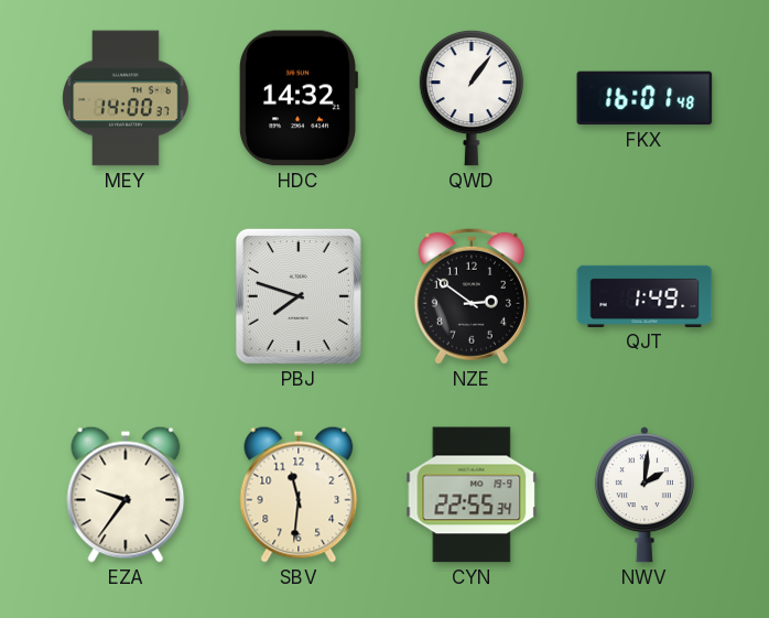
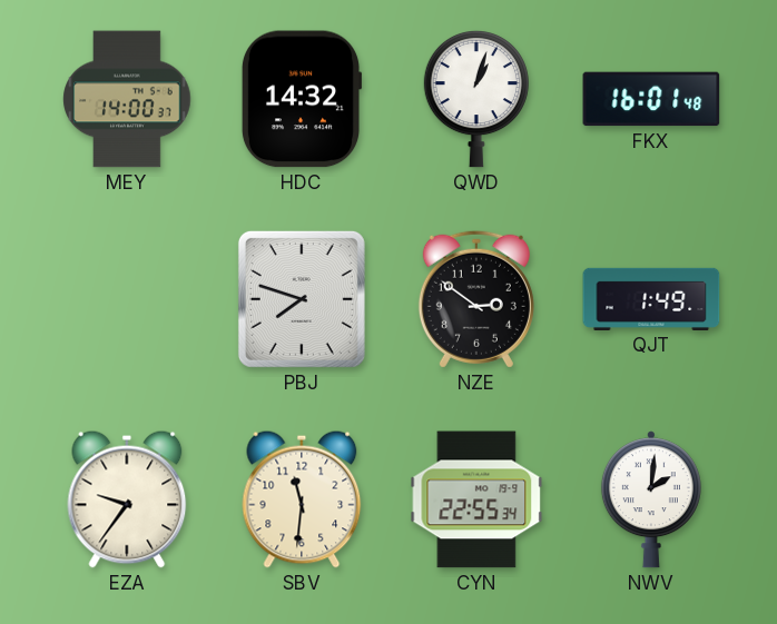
QWD: 1:06 -> 1:03 (476, 99)
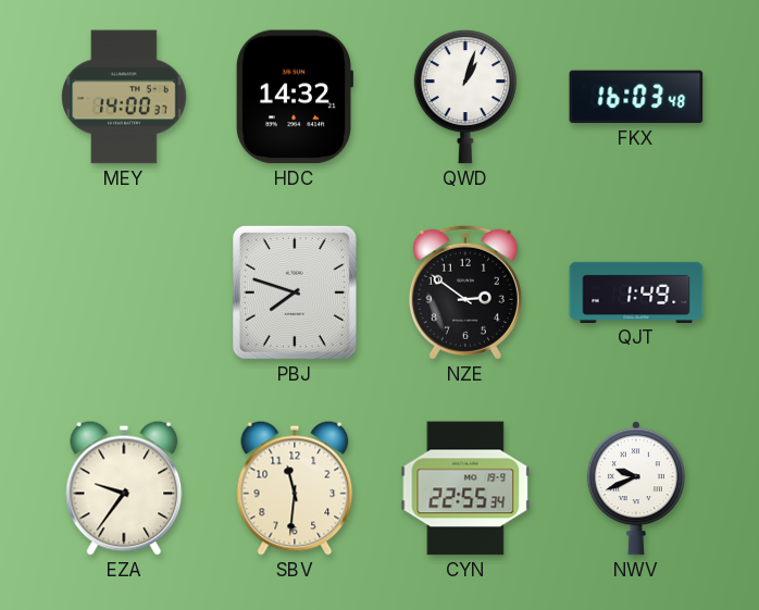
FKX: 16:01 -> 16:03 (636, 97)
NWV: 2:01 -> 9:41 (636, 488)
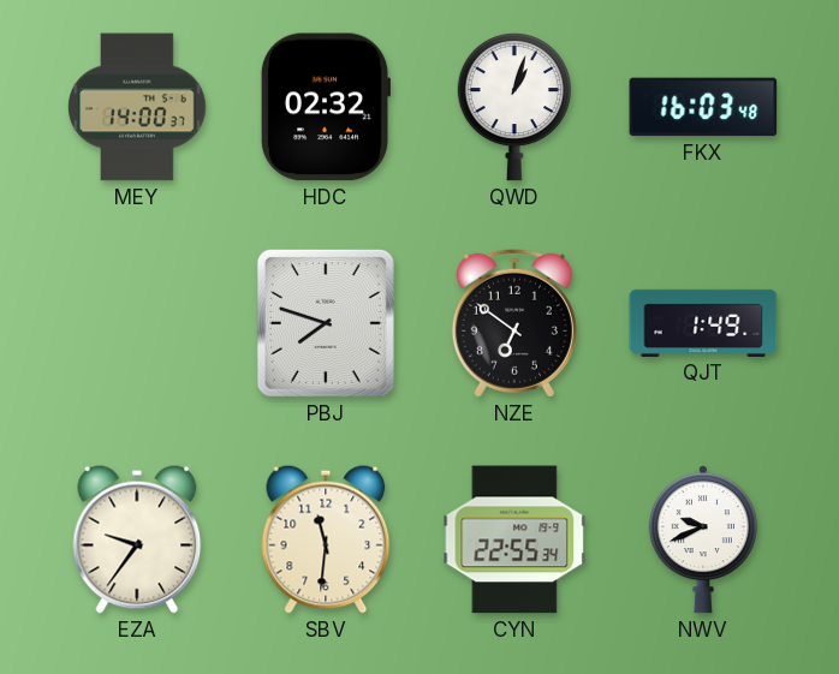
HDC: 14:32 -> 02:32 (326, 107)
NZE: 2:51 -> 6:51 (514, 323)
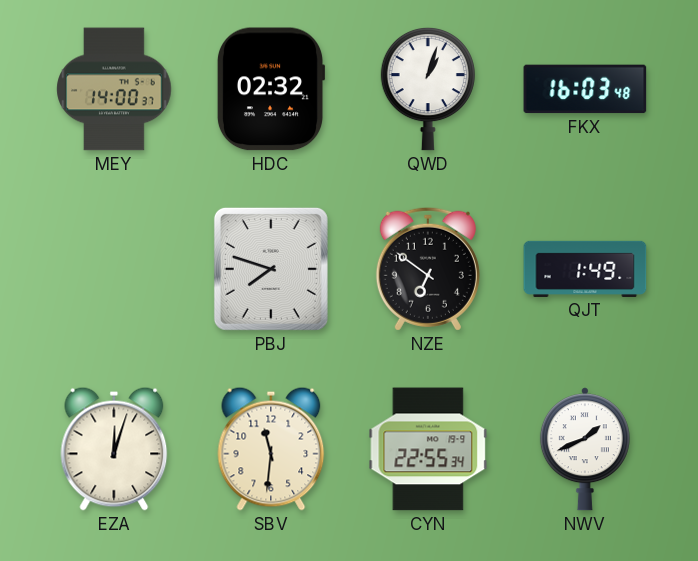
EZA: 9:36 -> 12:03 (114, 449)
NWV: 9:41 -> 1:41 (585, 449)
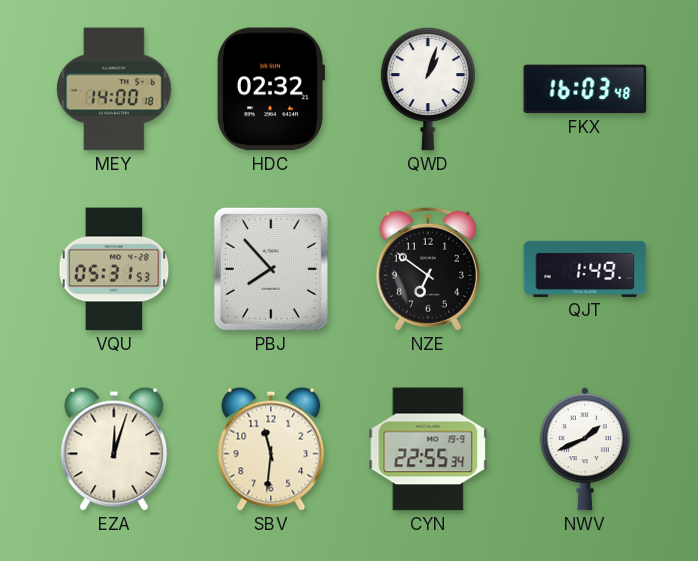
MEY: 14:00:37 -> 14:00:18 (114, 89)
VQU: none -> 05:31 (114, 269)
PBJ: 7:48 -> 7:53 (271, 269)
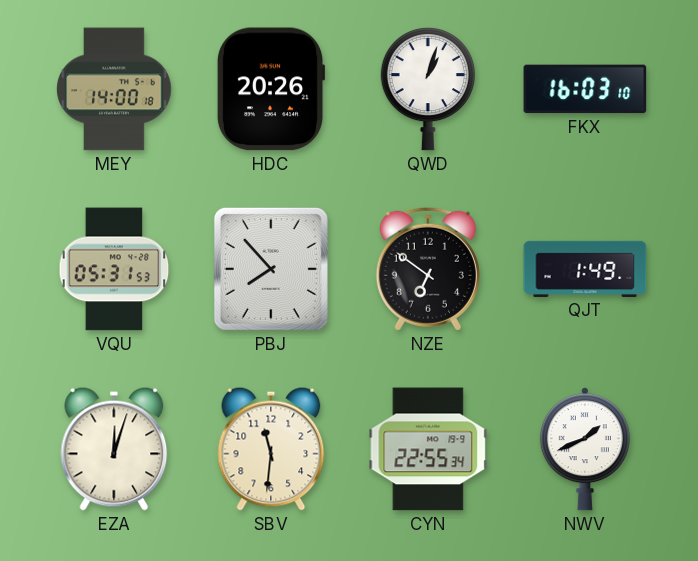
HDC: 02:32 -> 20:26 (271, 89)
FKX: 16:03:48 -> 16:03:10 (585, 89)
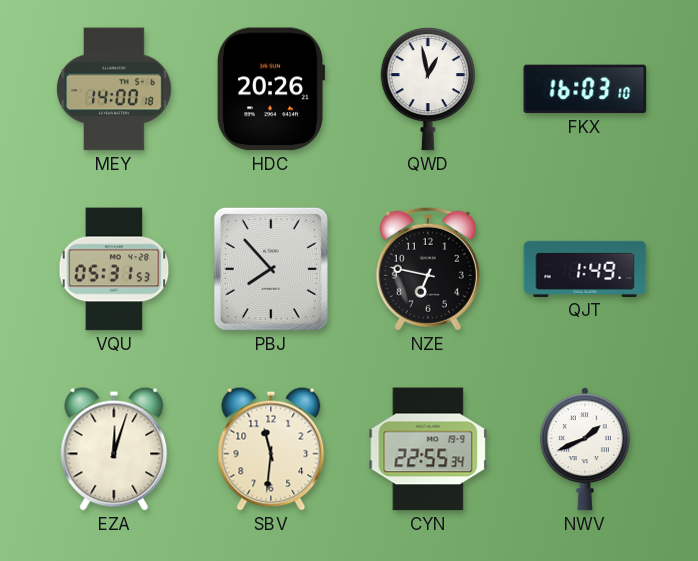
QWD: 1:03 -> 12:58 (428, 89)
NZE: 6:51 -> 6:47 (428, 269)
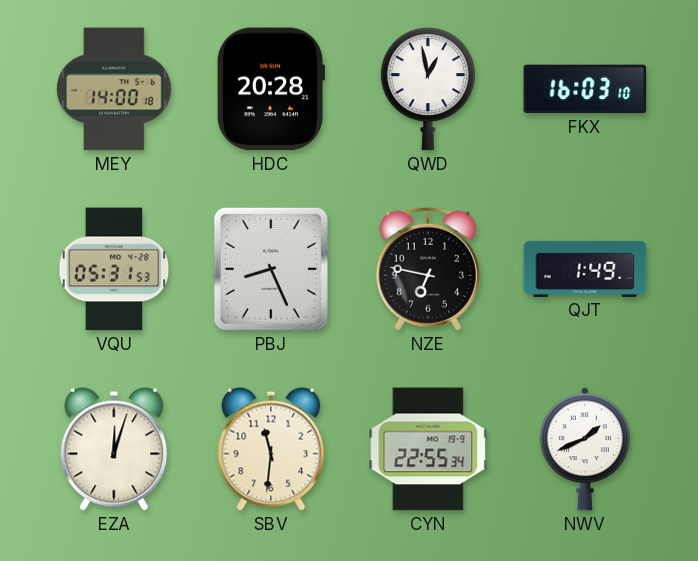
HDC: 20:26 -> 20:28 (271, 89)
PBJ: 7:53 -> 8:26 (271, 269)
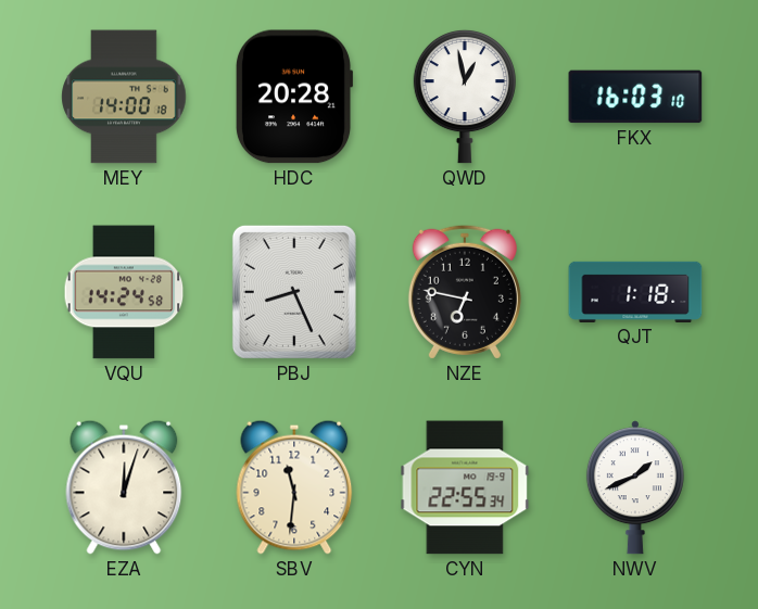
VQU: 05:31 -> 14:24 (124, 292)
QJT: 1:49 -> 1:18 (635, 292)
